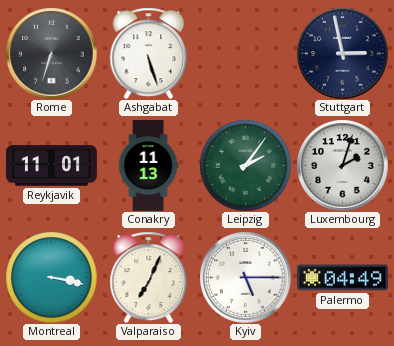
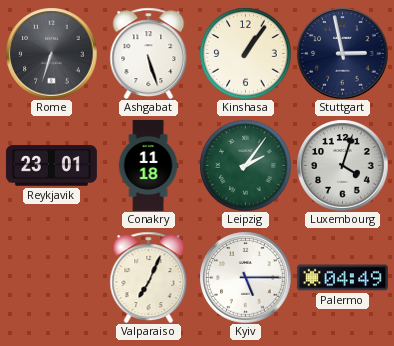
Kinshasa: none -> 1:06 (245, 53)
Reykjavik: 11:01 -> 23:01 (51, 166)
Conakry: 11:13 -> 11:18 (148, 165)
Luxembourg: 2:03 -> 4:03 (342, 165)
Montreal: 3:17 -> none (51, 277)
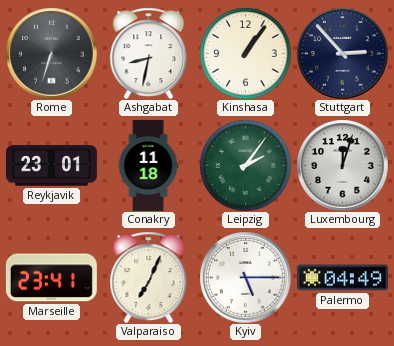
Ashgabat: 5:27 -> 8:32 (149, 53)
Stuttgart: 2:58 -> 2:53 (342, 53)
Luxembourg: 4:03 -> 12:03 (342, 165)
Marseille: none -> 23:41 (51, 278)
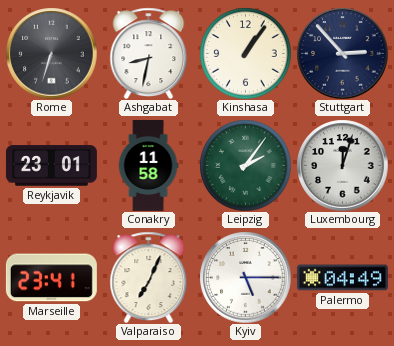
Conakry: 11:18 -> 11:58 (148, 165)
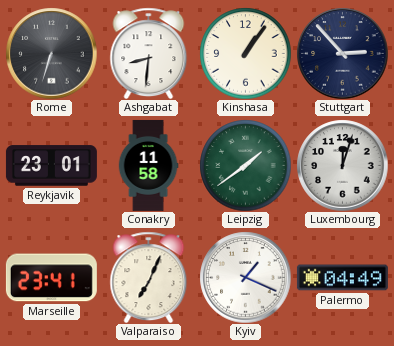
Ashgabat: 8:32 -> 8:31 (149, 53)
Leipzig: 2:06 -> 1:39 (245, 165)
Kyiv: 5:15 -> 1:19 (245, 277)
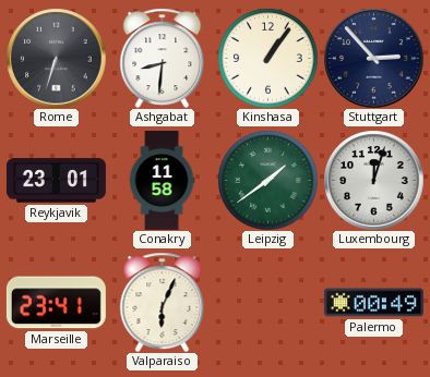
Valparaiso: 7:04 -> 6:04 (163, 302)
Kyiv: 1:19 -> none (245, 277)
Palermo: 04:49 -> 00:49 (373, 303)
